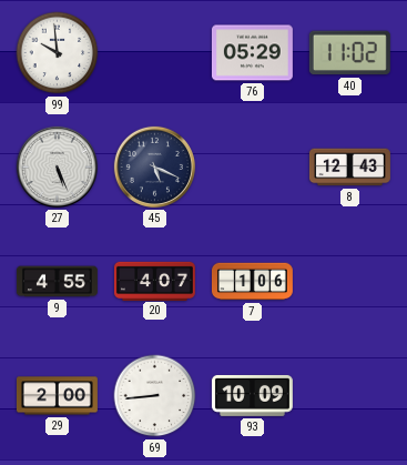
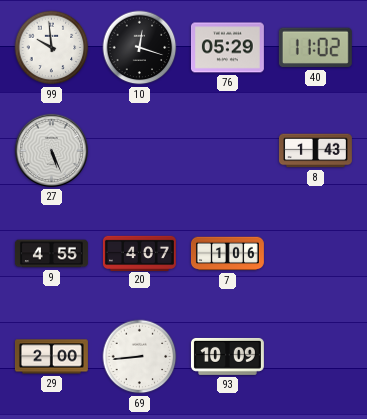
10: none -> 12:18 (140, 48)
45: 5:19 -> none (154, 166)
8: 12:43 -> 1:43 (315, 151)
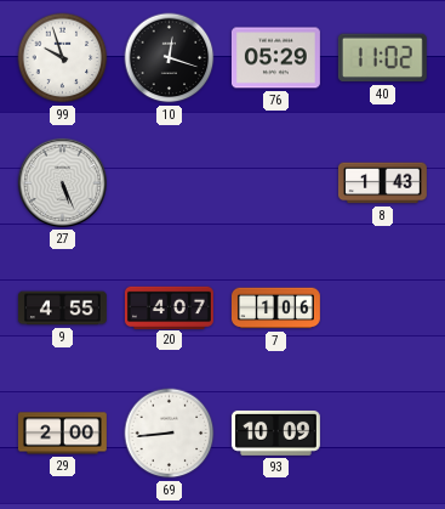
99: 9:59 -> 9:57 (63, 58)
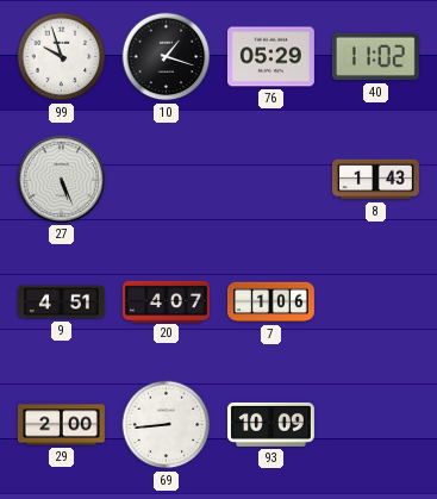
10: 12:18 -> 1:18 (167, 57)
9: 4:55 -> 4:51 (61, 302)
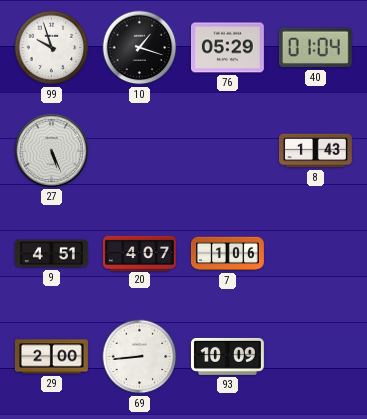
40: 11:02 -> 01:04 (315, 48)
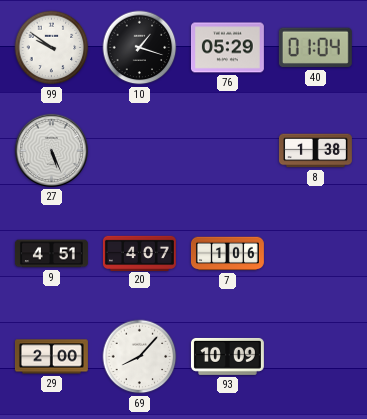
99: 9:57 -> 9:51 (52, 48)
8: 1:43 -> 1:38 (315, 151)
69: 8:44 -> 8:07 (140, 357)
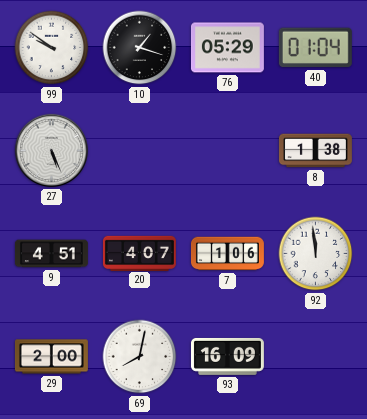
92: none -> 11:59 (316, 254)
69: 8:07 -> 8:02 (140, 357)
93: 10:09 -> 16:09 (227, 356)
